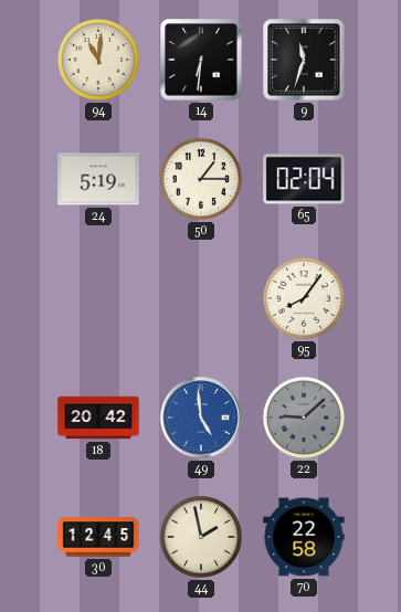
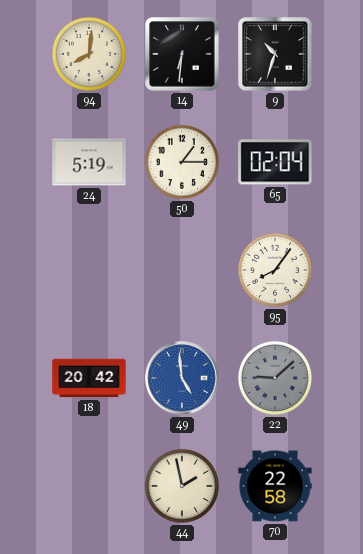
94: 11:01 -> 8:01 (89, 54)
9: 11:33 -> 10:33 (275, 54)
30: 12:45 -> none (98, 537)
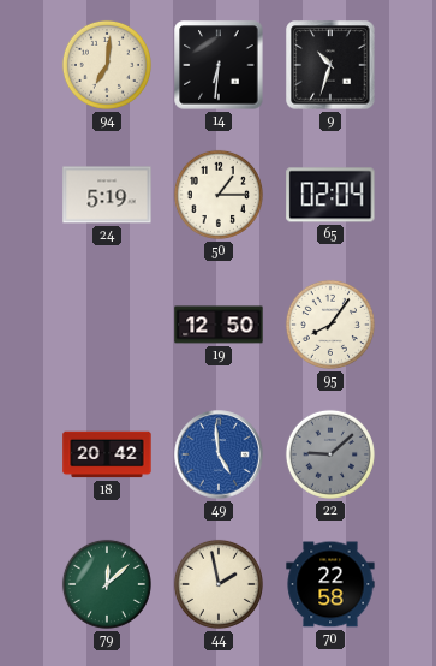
94: 8:01 -> 7:01 (107, 65)
19: none -> 12:50 (219, 325)
79: none -> 12:08 (107, 584)
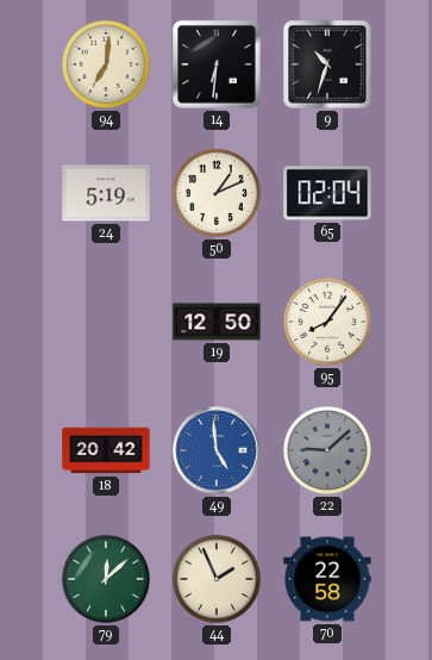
50: 1:15 -> 1:11 (217, 193)
44: 1:58 -> 1:56 (217, 579)
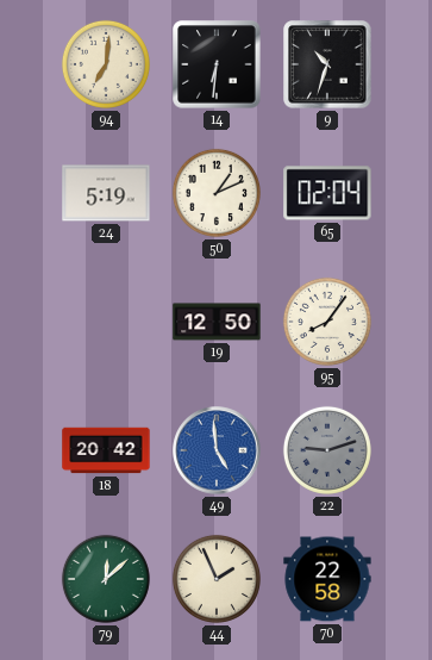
22: 9:08 -> 9:12 (327, 450)
